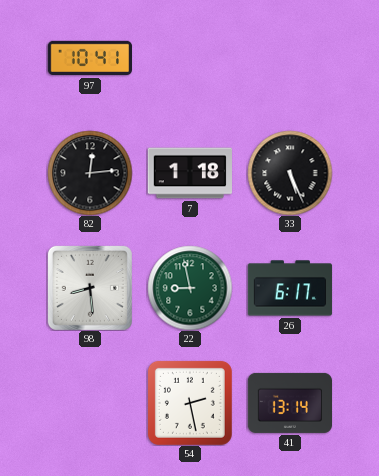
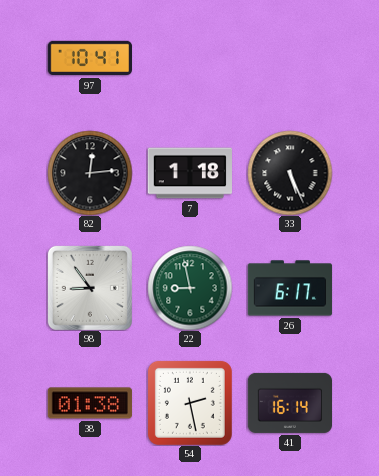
98: 8:29 -> 8:54 (90, 288)
38: none -> 01:38 (89, 403)
41: 13:14 -> 16:14 (290, 403)
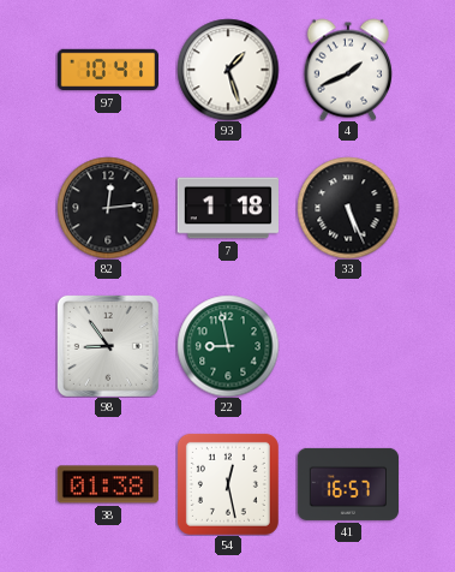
93: none -> 1:27 (228, 70)
4: none -> 1:41 (348, 70)
26: 6:17 -> none (290, 288)
54: 2:28 -> 12:28 (228, 484)
41: 16:14 -> 16:57 (348, 484)
